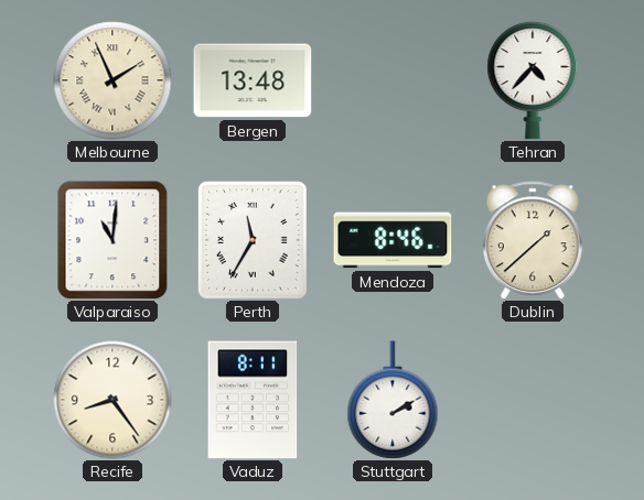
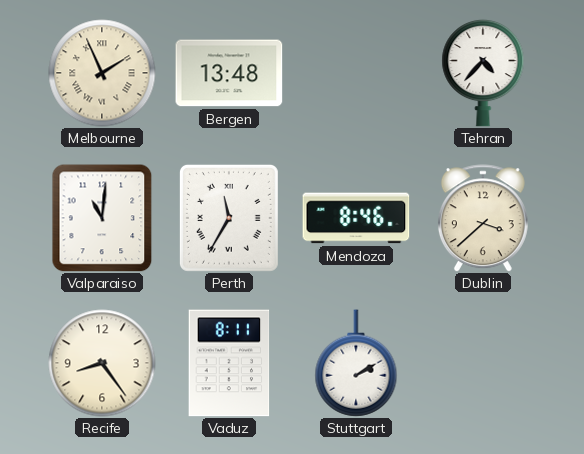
Dublin: 1:38 -> 3:38 (483, 218)
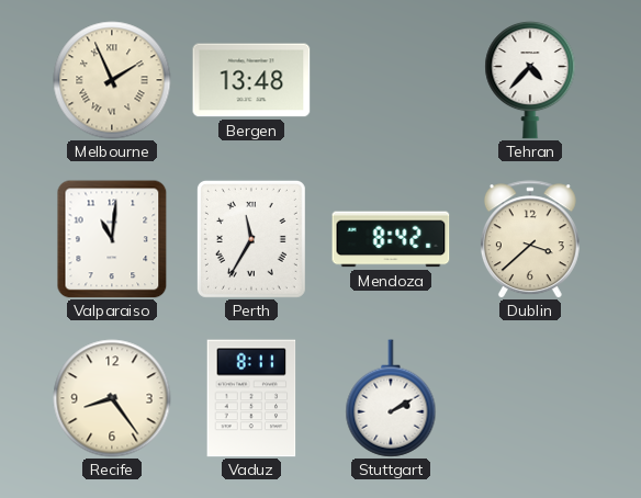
Mendoza: 8:46 -> 8:42 (391, 239)
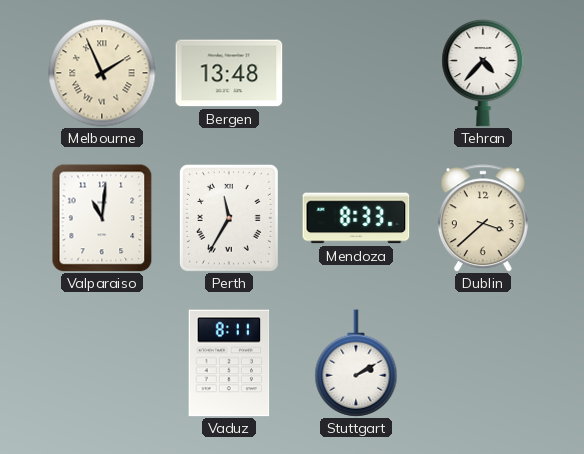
Mendoza: 8:42 -> 8:33 (356, 218)
Recife: 8:24 -> none (112, 398)
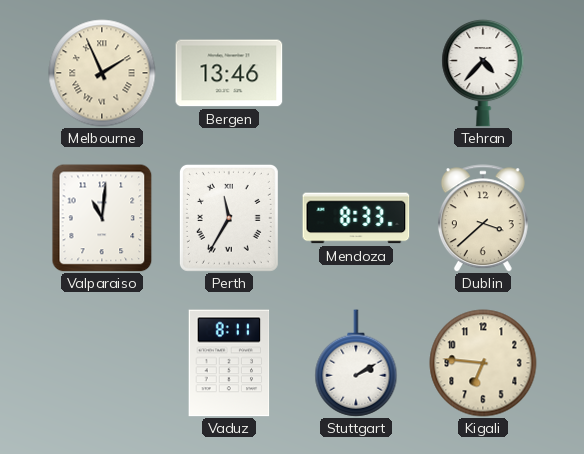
Bergen: 13:48 -> 13:46 (229, 73)
Kigali: none -> 6:46 (483, 363)
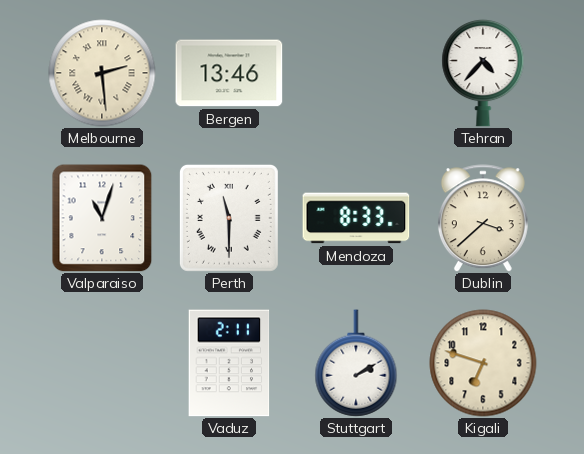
Melbourne: 1:56 -> 2:29 (102, 73)
Valparaiso: 11:01 -> 11:03 (102, 218)
Perth: 11:35 -> 11:30 (229, 218)
Vaduz: 8:11 -> 2:11 (229, 363)
Kigali: 6:46 -> 6:48 (483, 363)
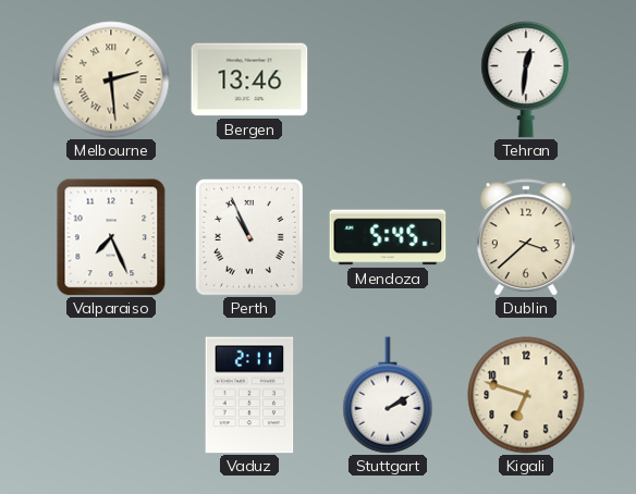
Tehran: 4:37 -> 12:31 (526, 79)
Valparaiso: 11:03 -> 7:26 (111, 237)
Perth: 11:30 -> 10:56 (249, 237)
Mendoza: 8:33 -> 5:45 (388, 237)
